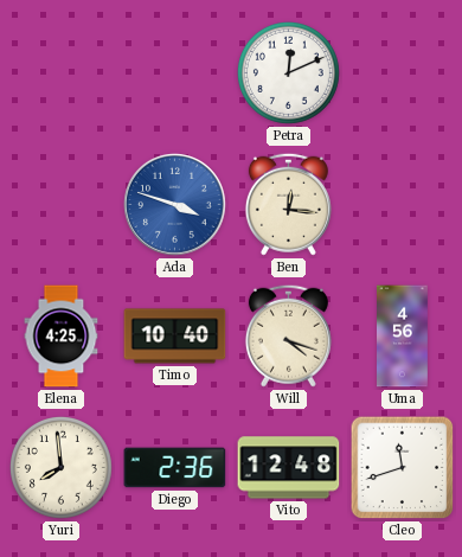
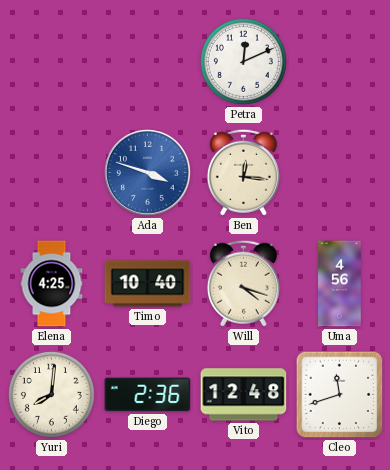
Yuri: 7:59 -> 8:01 (51, 394)
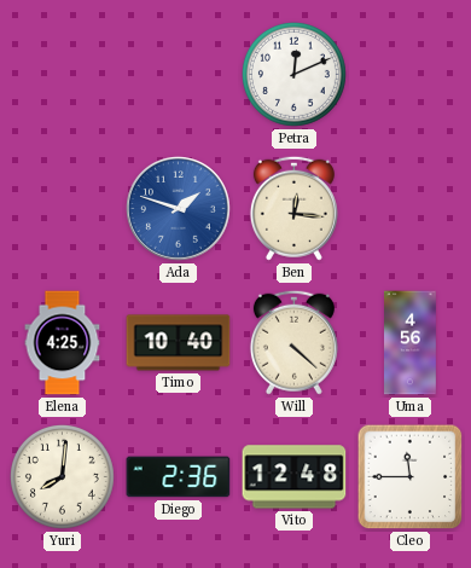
Ada: 3:48 -> 1:48 (179, 209)
Will: 4:18 -> 4:22 (293, 342)
Cleo: 11:42 -> 11:45 (411, 477)
